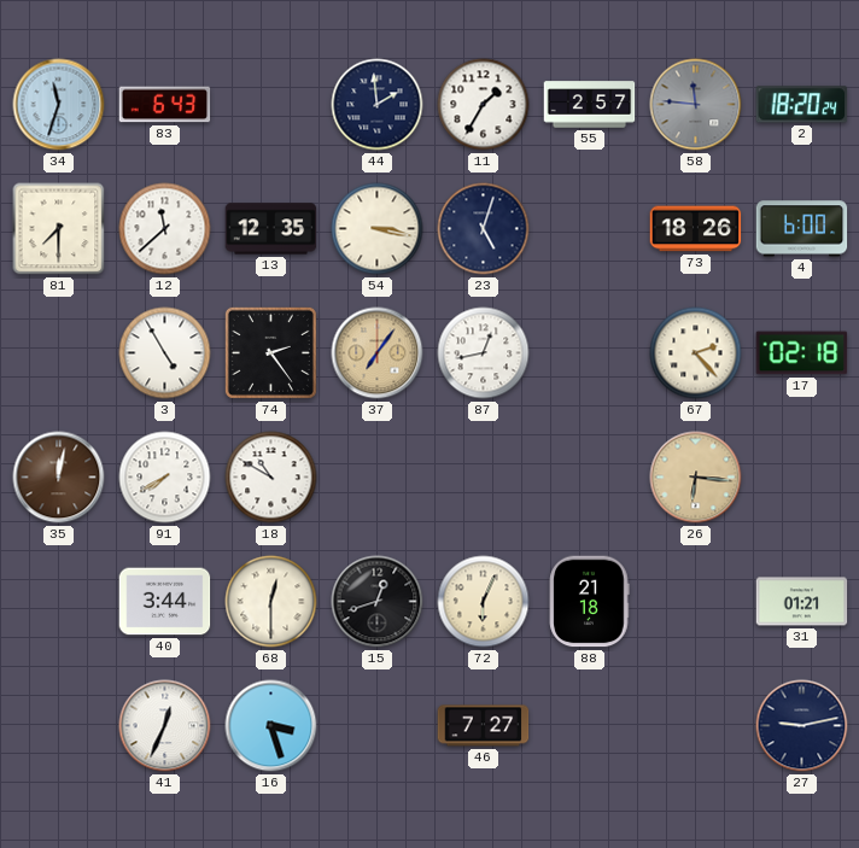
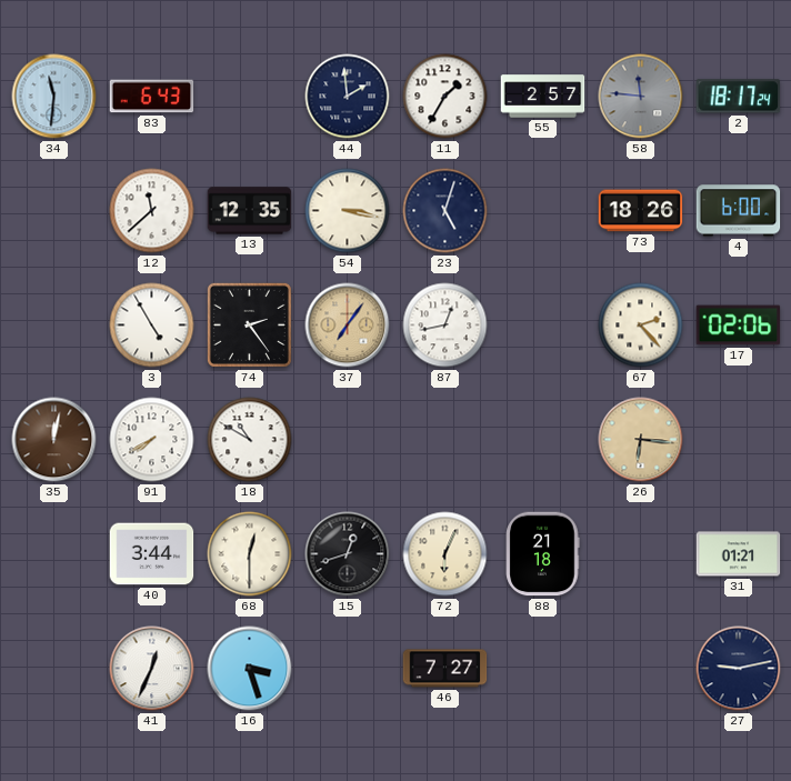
34: 11:33 -> 11:31 (54, 97)
2: 18:20 -> 18:17 (739, 97)
81: 7:30 -> none (59, 229)
17: 02:18 -> 02:06 (739, 326)
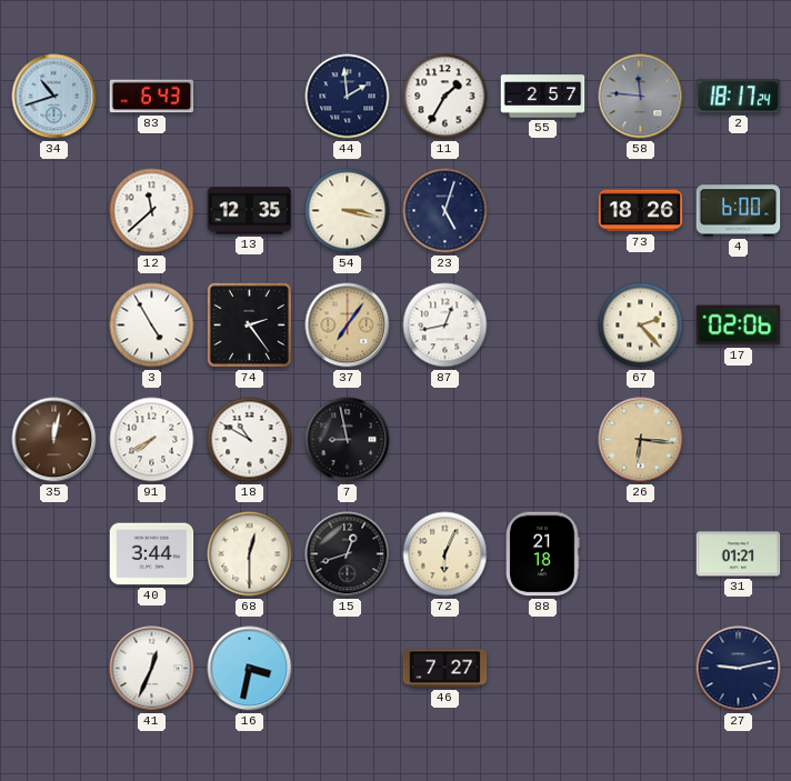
34: 11:31 -> 10:42 (54, 97)
7: none -> 8:58 (348, 440)
16: 3:27 -> 3:32 (250, 669)
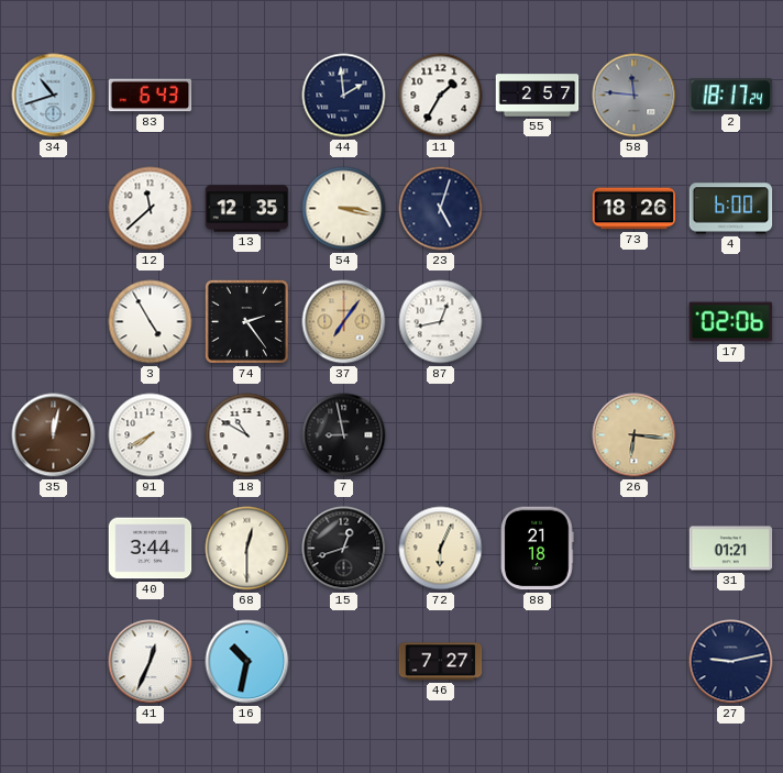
67: 2:23 -> none (641, 326)
16: 3:32 -> 10:32 (247, 662)
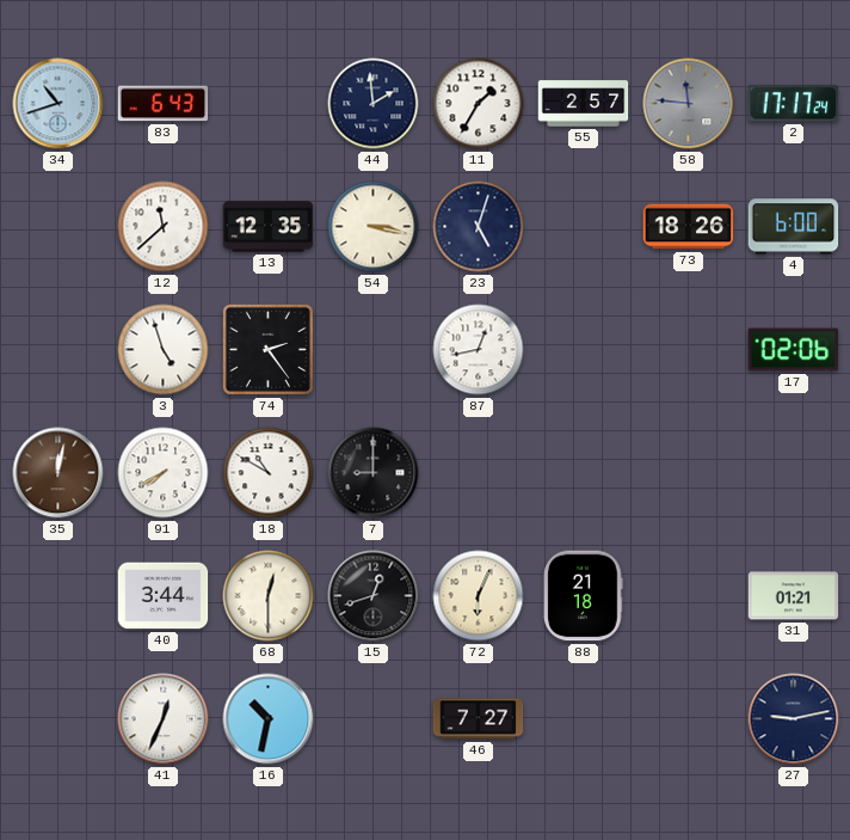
2: 18:17 -> 17:17 (794, 104)
3: 4:55 -> 4:57 (164, 350)
37: 7:06 -> none (344, 322)
7: 8:58 -> 9:00 (374, 473)
26: 6:16 -> none (635, 435)
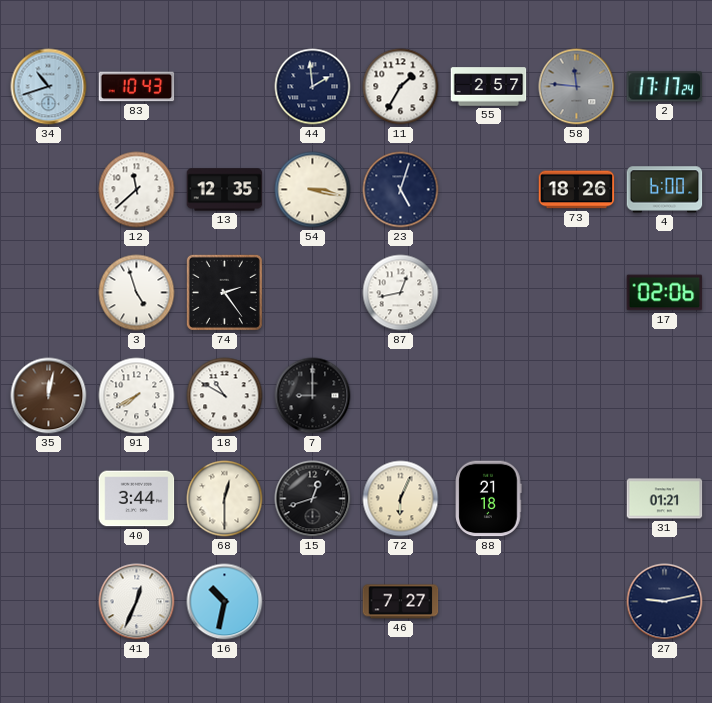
83: 6:43 -> 10:43 (137, 87)
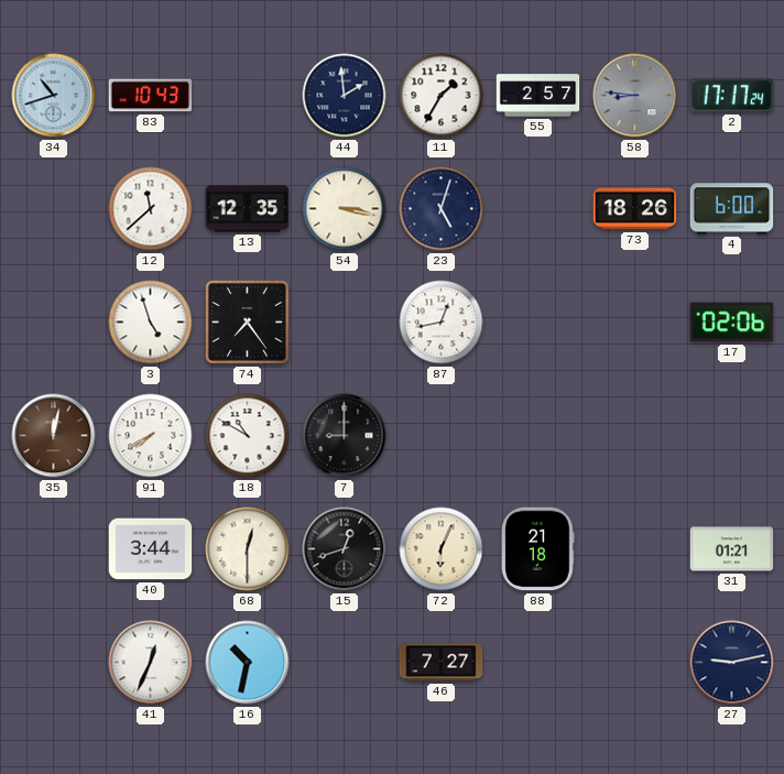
58: 11:46 -> 8:46 (635, 96)
74: 2:24 -> 7:24 (247, 321)
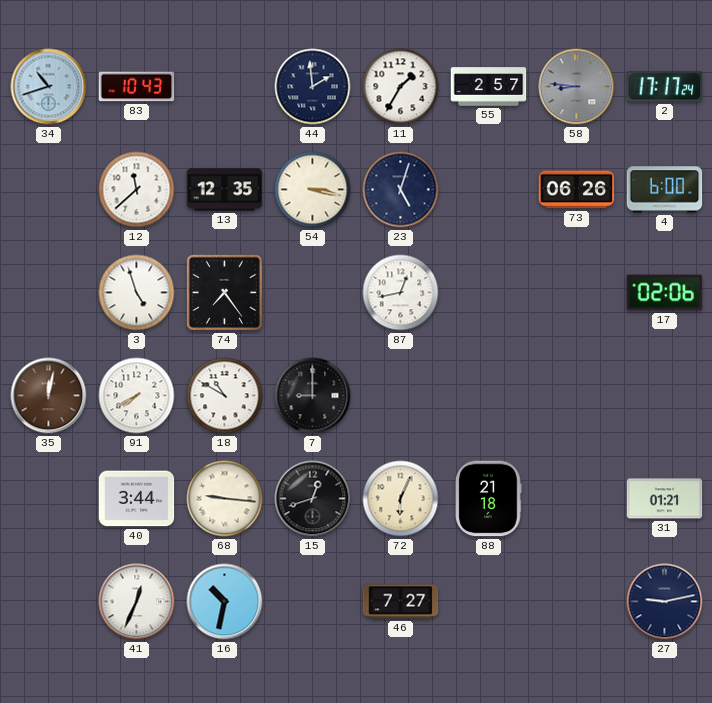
73: 18:26 -> 06:26 (577, 190)
68: 12:30 -> 9:16 (225, 499)
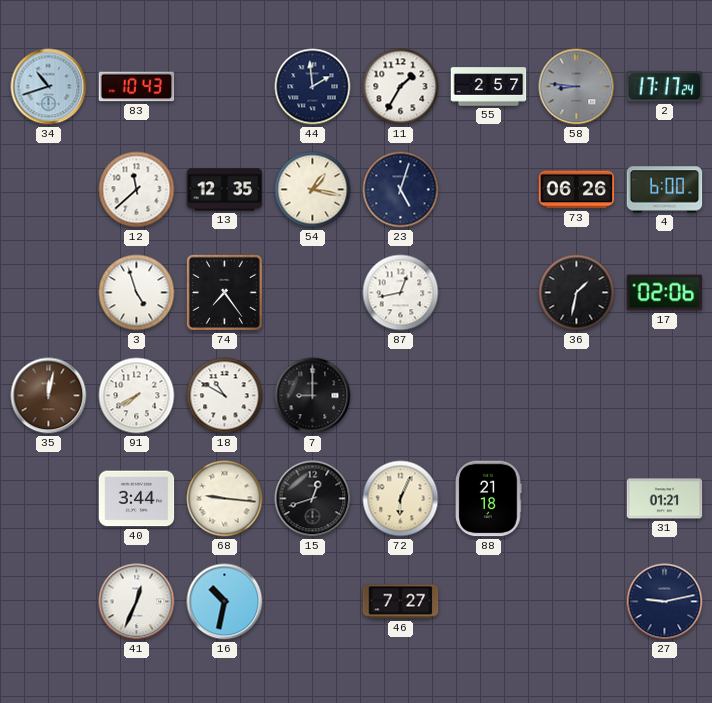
54: 3:17 -> 1:17 (313, 190)
36: none -> 1:32 (577, 293)
